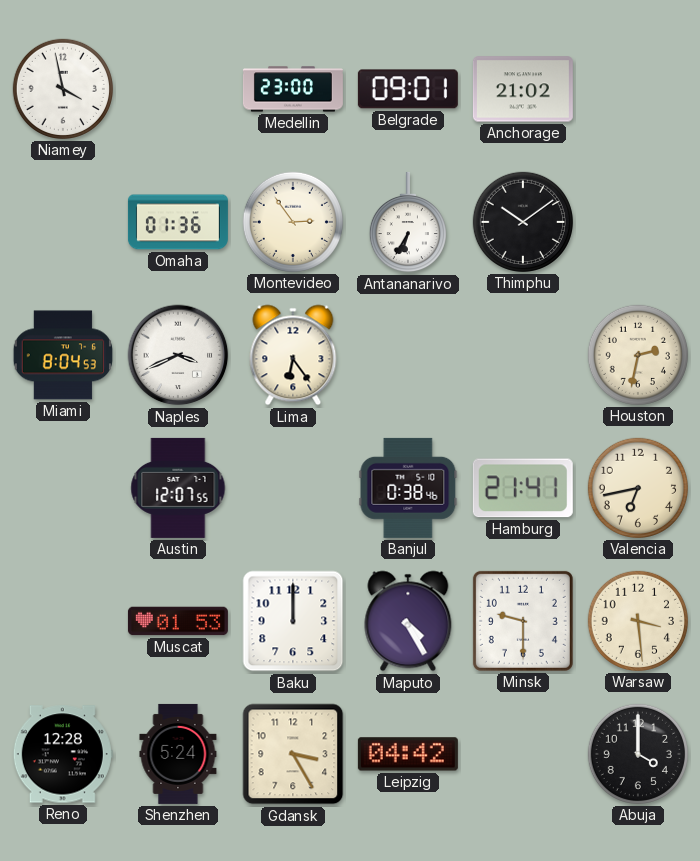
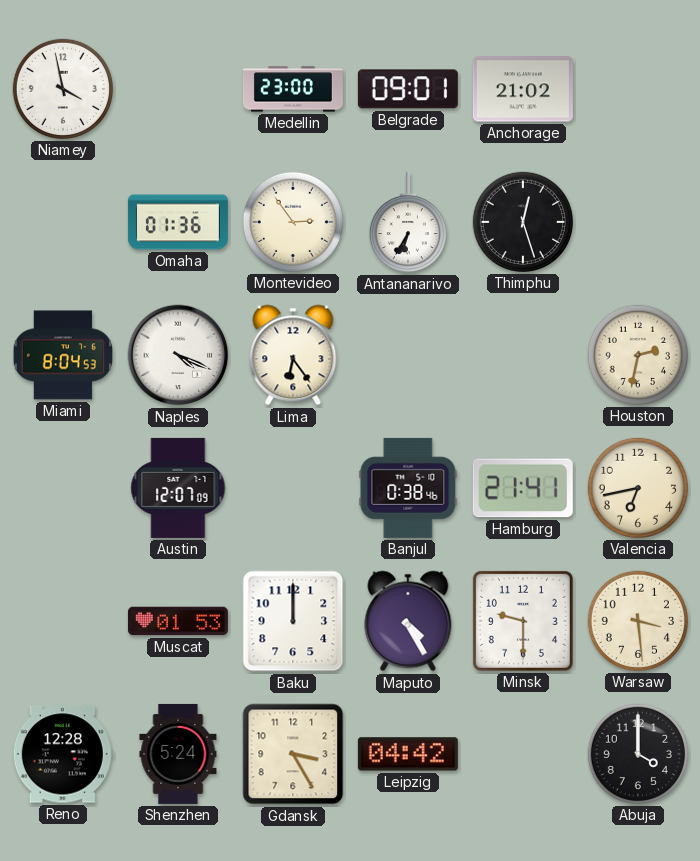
Thimphu: 10:09 -> 12:27 (523, 222)
Naples: 3:41 -> 4:19 (178, 355)
Austin: 12:07:55 -> 12:07:09 (178, 488)
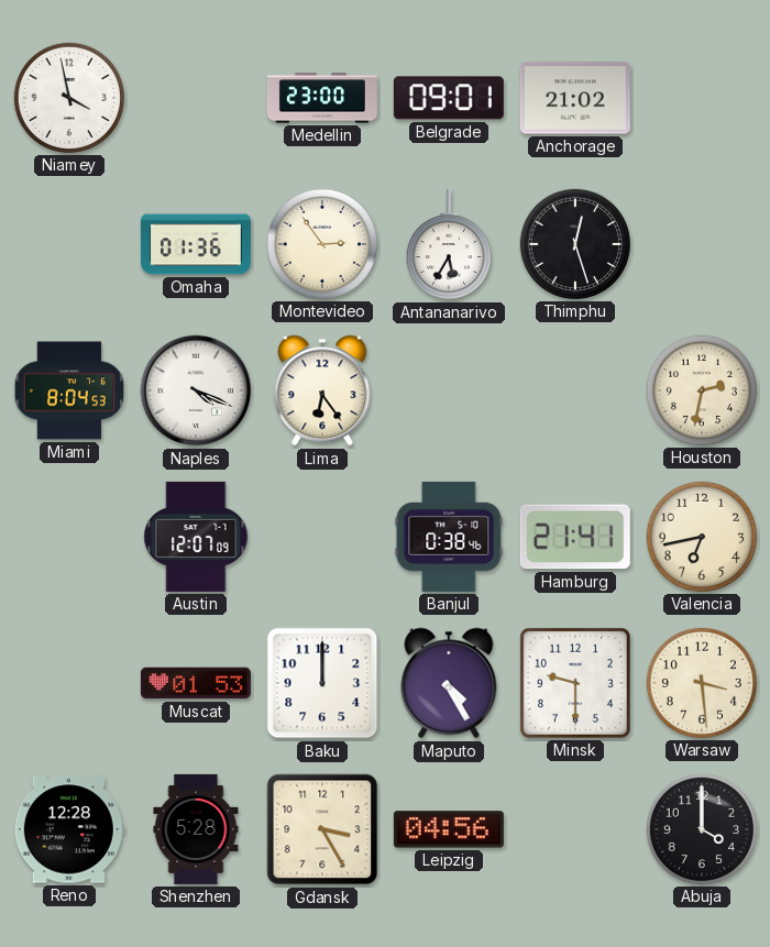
Antananarivo: 6:35 -> 5:35 (449, 244)
Shenzhen: 5:24 -> 5:28 (196, 829)
Leipzig: 04:42 -> 04:56 (449, 829)
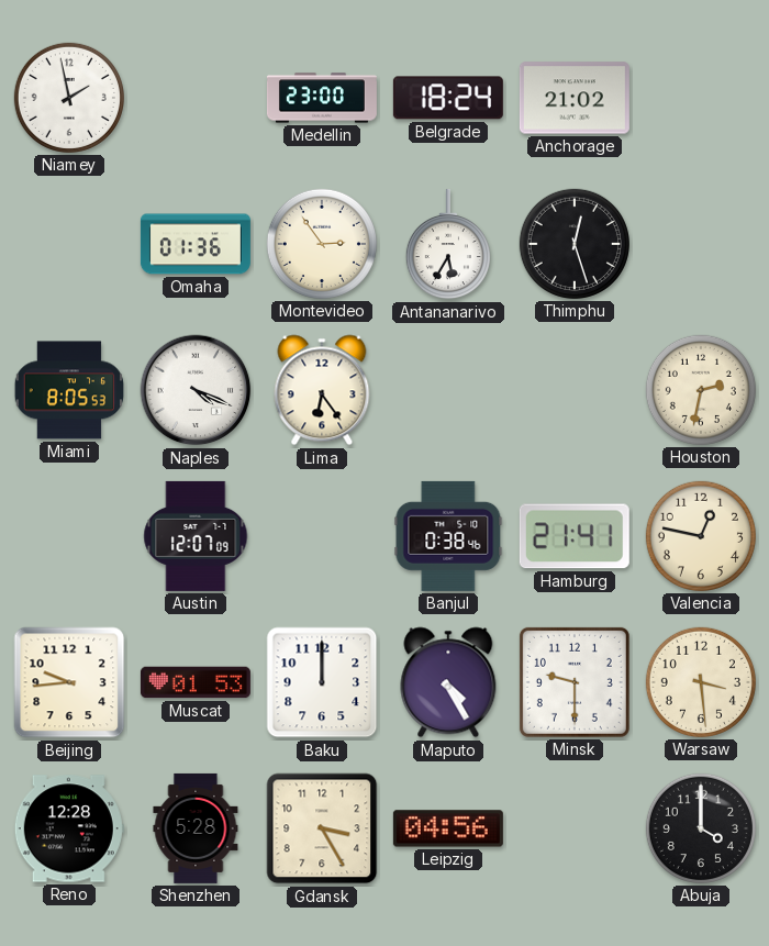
Niamey: 3:58 -> 1:58 (69, 98)
Belgrade: 09:01 -> 18:24 (448, 98)
Miami: 8:04 -> 8:05 (68, 390)
Valencia: 6:43 -> 12:47 (701, 536)
Beijing: none -> 9:44 (69, 682)
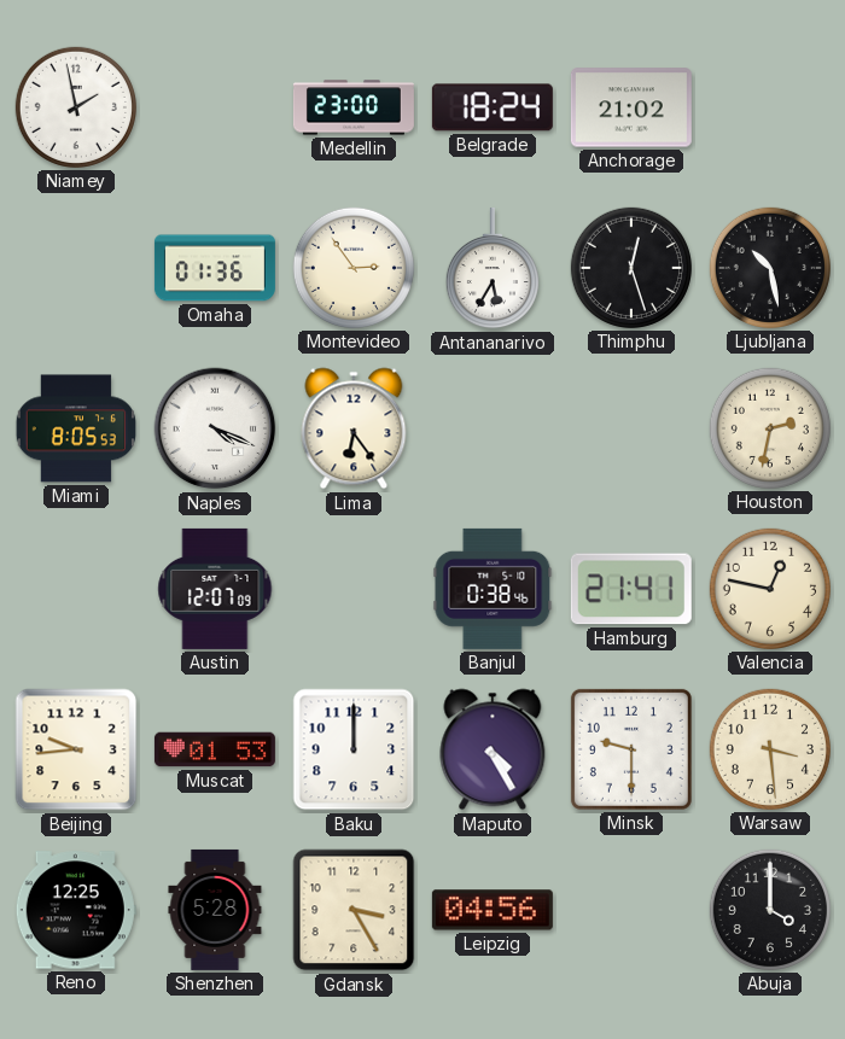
Ljubljana: none -> 10:28 (770, 268)
Reno: 12:28 -> 12:25 (76, 910)
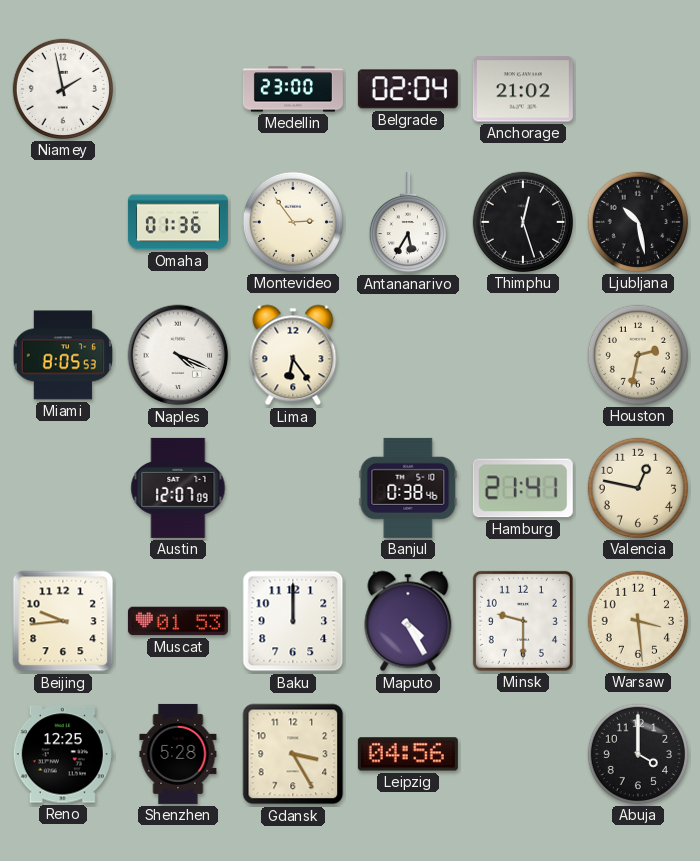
Belgrade: 18:24 -> 02:04 (408, 89)
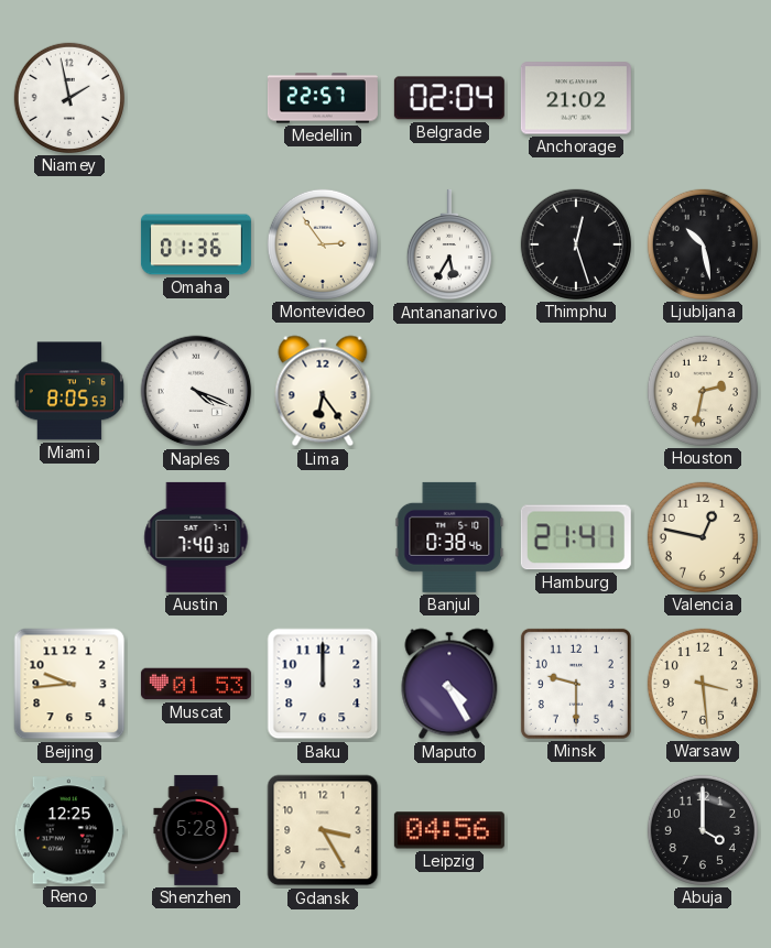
Medellin: 23:00 -> 22:57 (323, 98)
Austin: 12:07 -> 7:40 (196, 537)
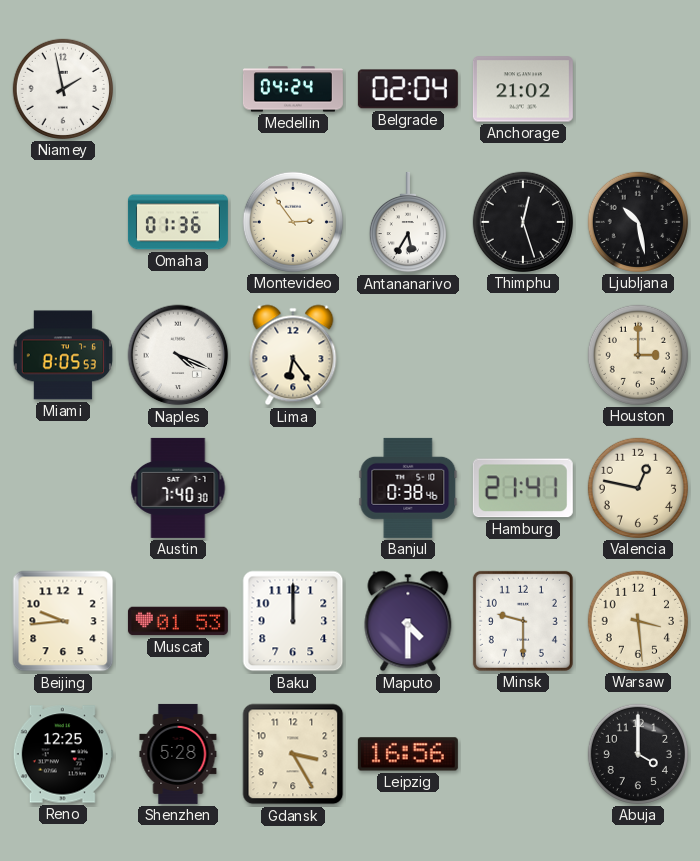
Medellin: 22:57 -> 04:24 (293, 89)
Houston: 2:32 -> 3:00 (638, 355)
Maputo: 4:25 -> 4:30 (408, 621)
Leipzig: 04:56 -> 16:56 (408, 754)
